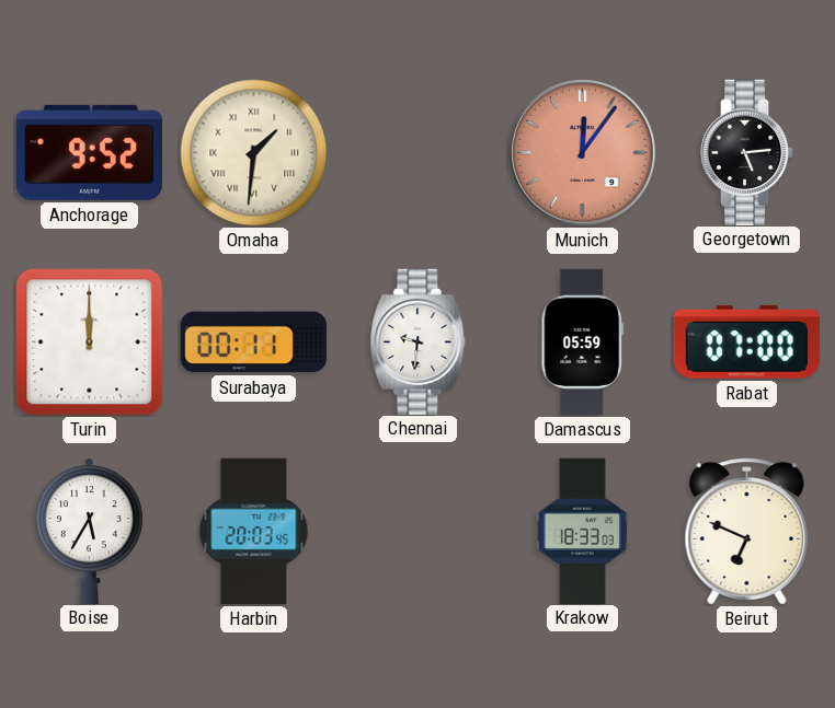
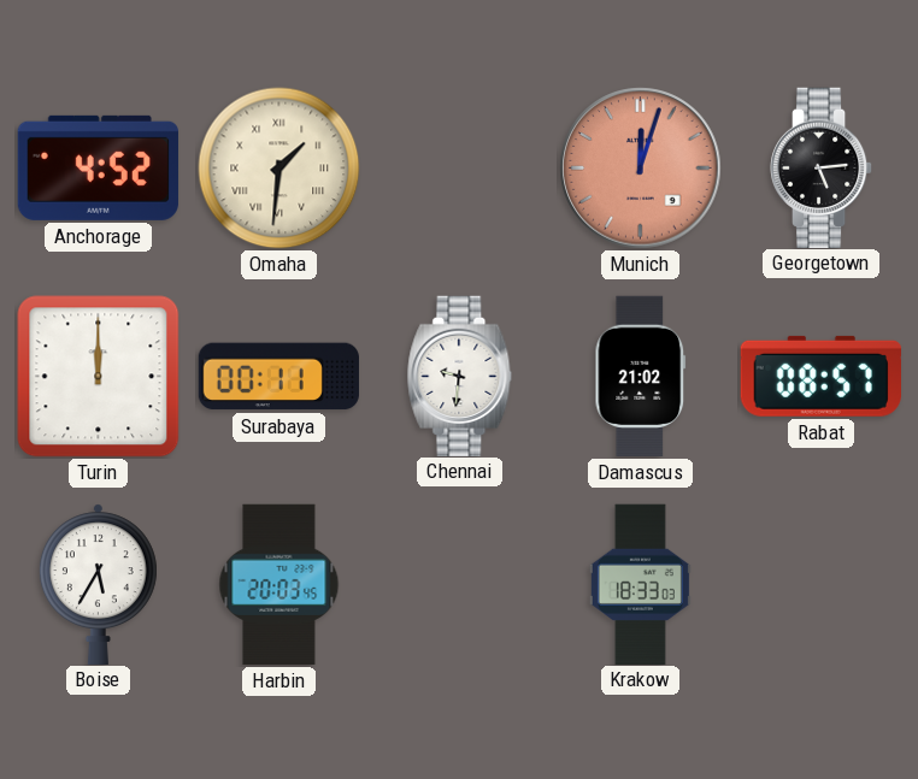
Anchorage: 9:52 -> 4:52 (98, 167)
Munich: 12:06 -> 12:03 (641, 169)
Damascus: 05:59 -> 21:02 (641, 377)
Rabat: 07:00 -> 08:57 (820, 376)
Beirut: 6:49 -> none (747, 532)
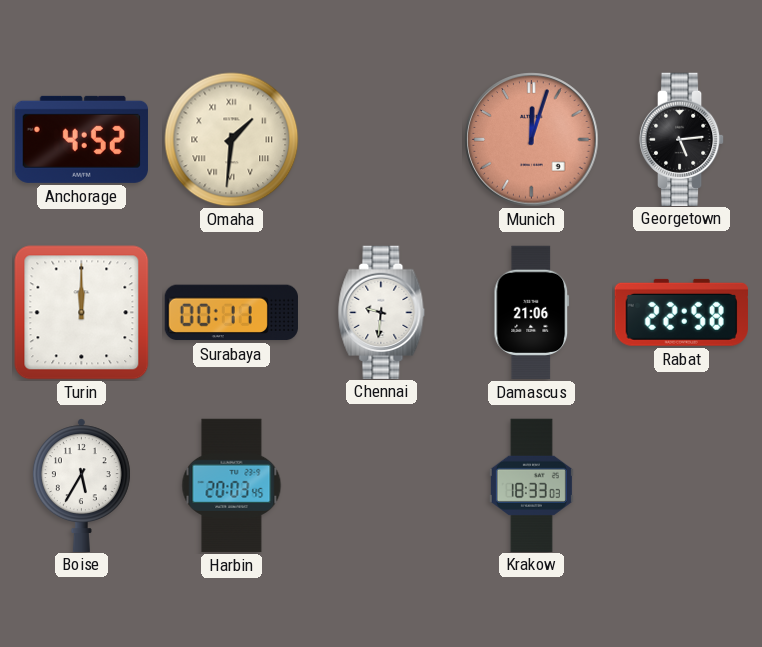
Damascus: 21:02 -> 21:06 (532, 313)
Rabat: 08:57 -> 22:58 (681, 312)
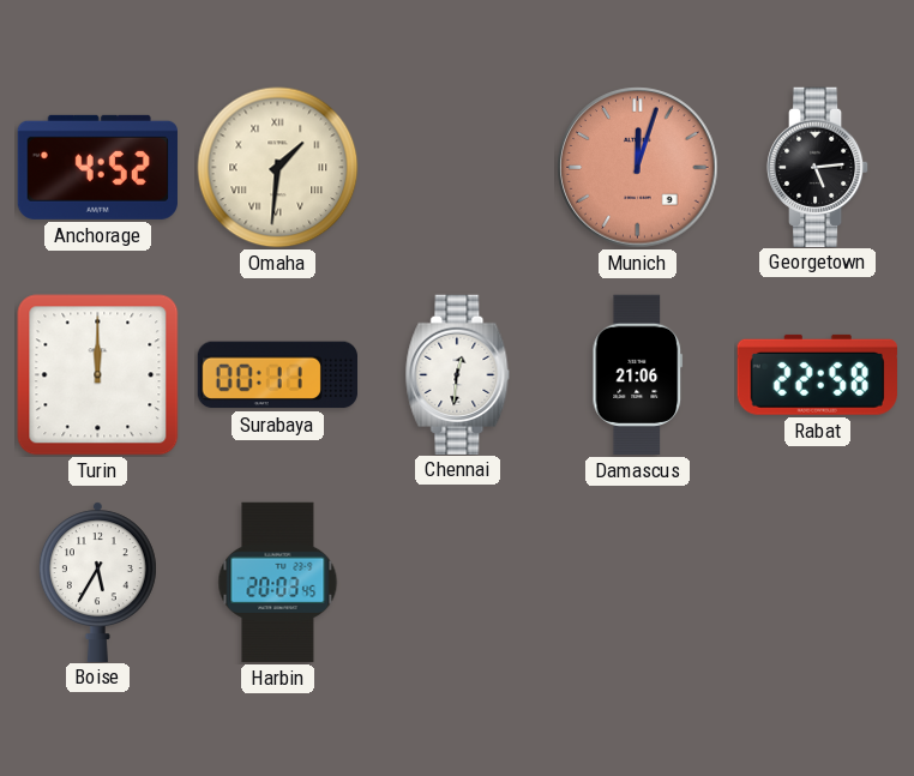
Chennai: 9:31 -> 12:31 (458, 374)
Krakow: 18:33 -> none (531, 485)
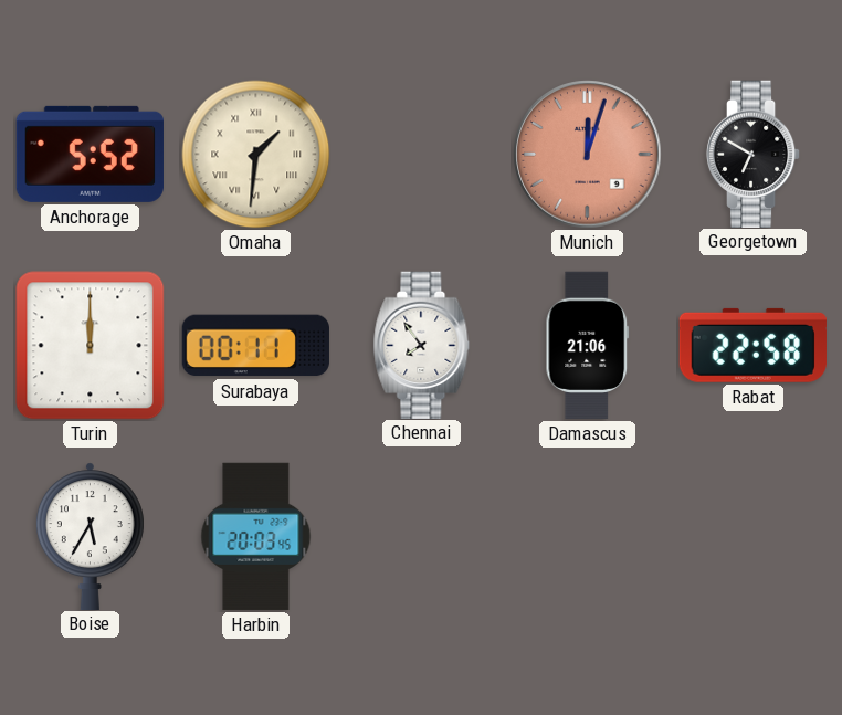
Anchorage: 4:52 -> 5:52 (90, 154)
Georgetown: 5:14 -> 6:50 (754, 154)
Chennai: 12:31 -> 7:54 (422, 345)
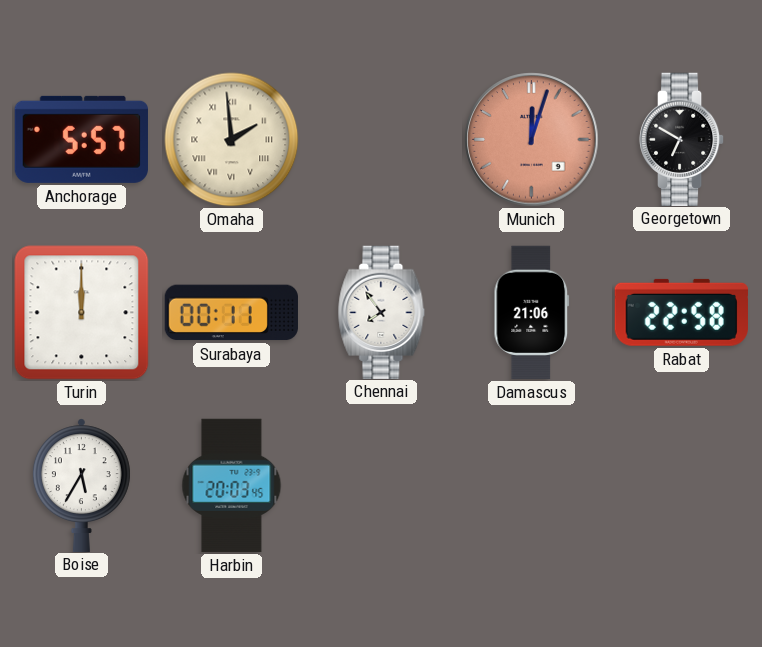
Anchorage: 5:52 -> 5:57 (81, 139)
Omaha: 1:31 -> 1:59 (232, 140)
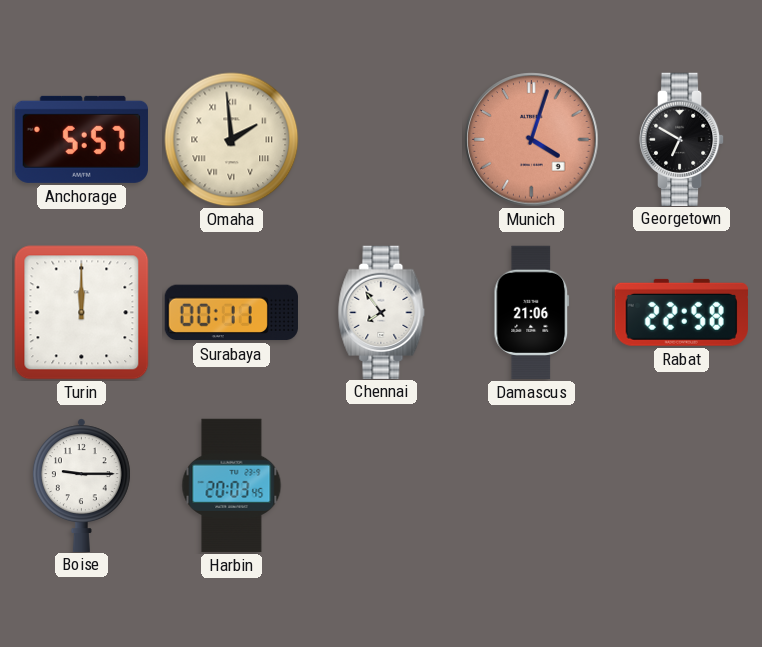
Munich: 12:03 -> 4:03 (532, 140)
Boise: 5:35 -> 9:15 (81, 485)
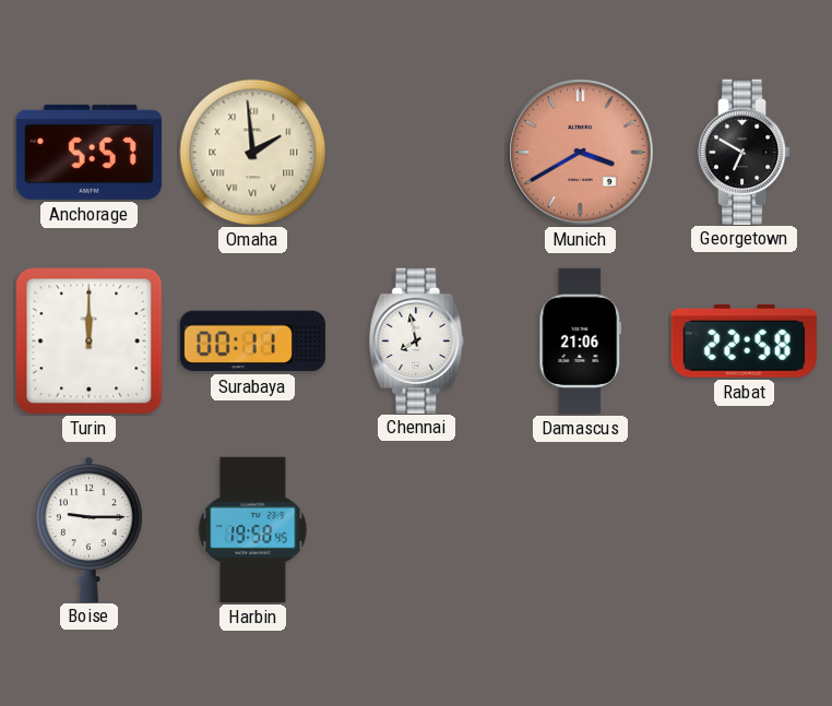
Munich: 4:03 -> 3:40 (581, 153)
Chennai: 7:54 -> 7:58 (417, 340)
Harbin: 20:03 -> 19:58 (253, 530)
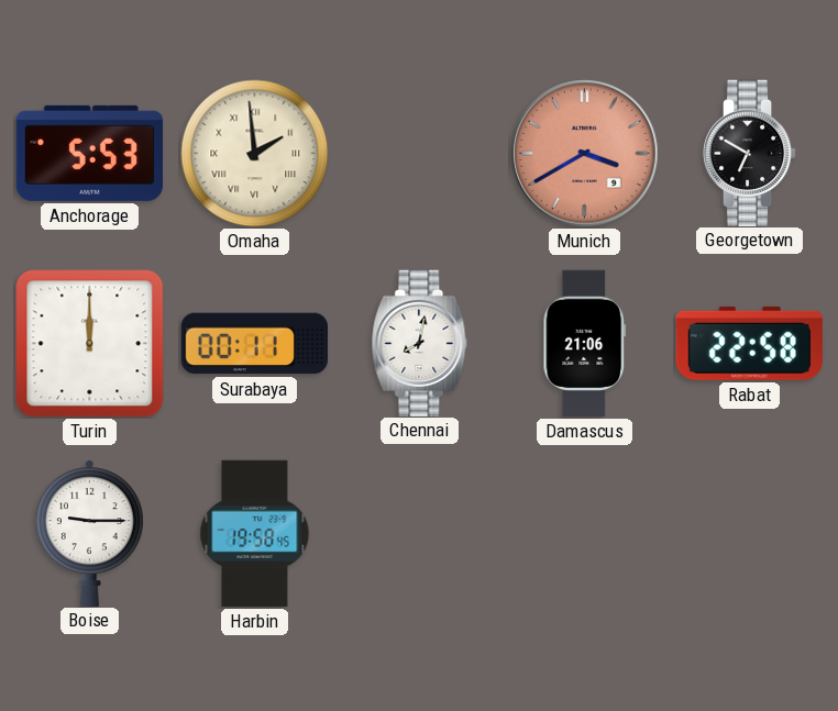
Anchorage: 5:57 -> 5:53 (89, 153)
Chennai: 7:58 -> 8:02 (420, 343)
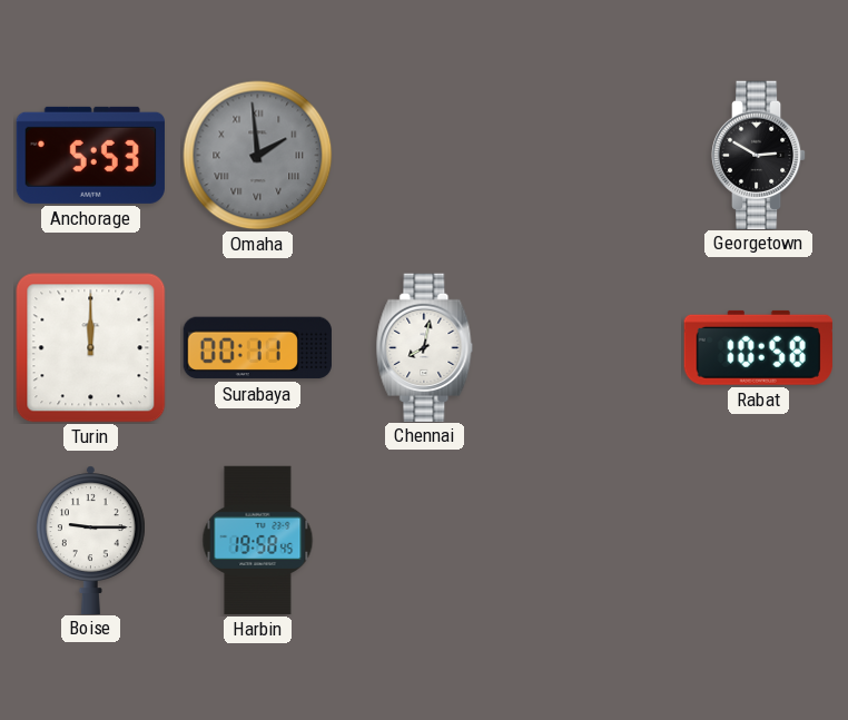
Omaha dial: cream -> grey (258, 156)
Munich: 3:40 -> none (585, 154)
Georgetown: 6:50 -> 2:50 (759, 155)
Damascus: 21:06 -> none (585, 344)
Rabat: 22:58 -> 10:58 (758, 347)
